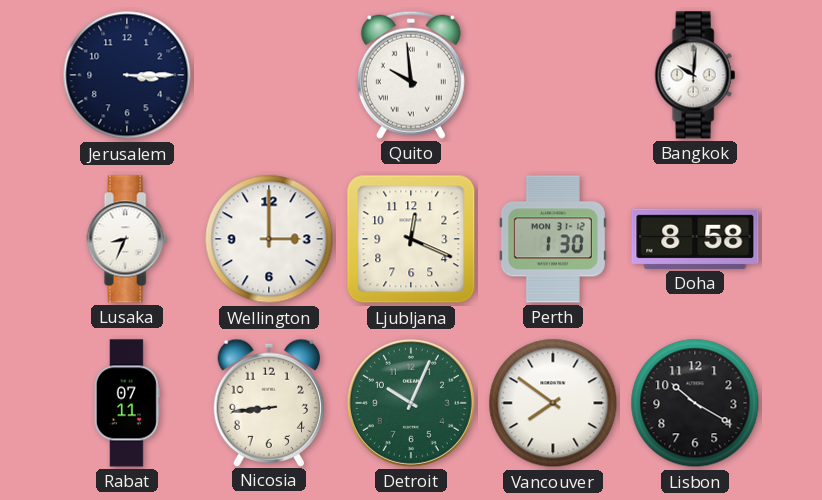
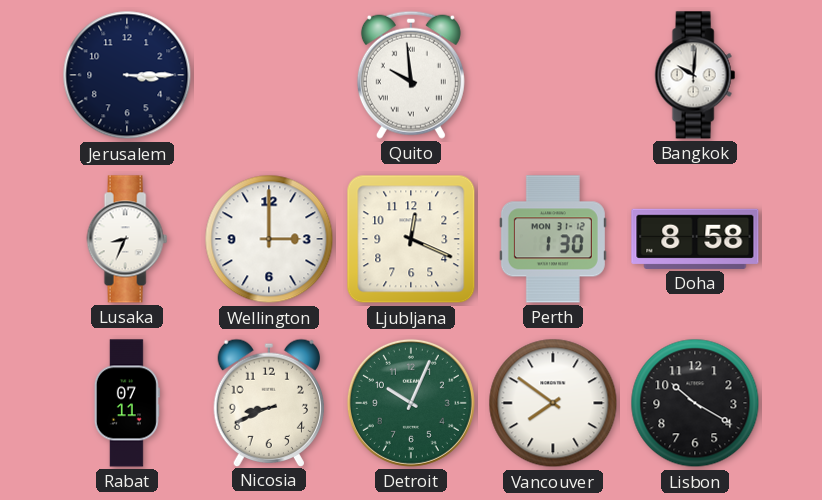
Nicosia: 8:44 -> 8:41 (268, 402)
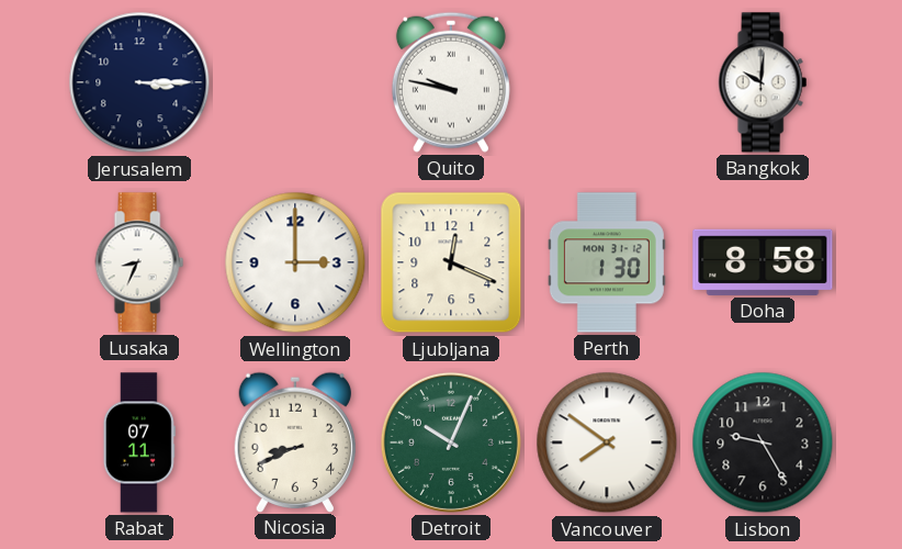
Quito: 9:59 -> 9:47 (451, 82)
Lisbon: 10:20 -> 9:25 (763, 442)
